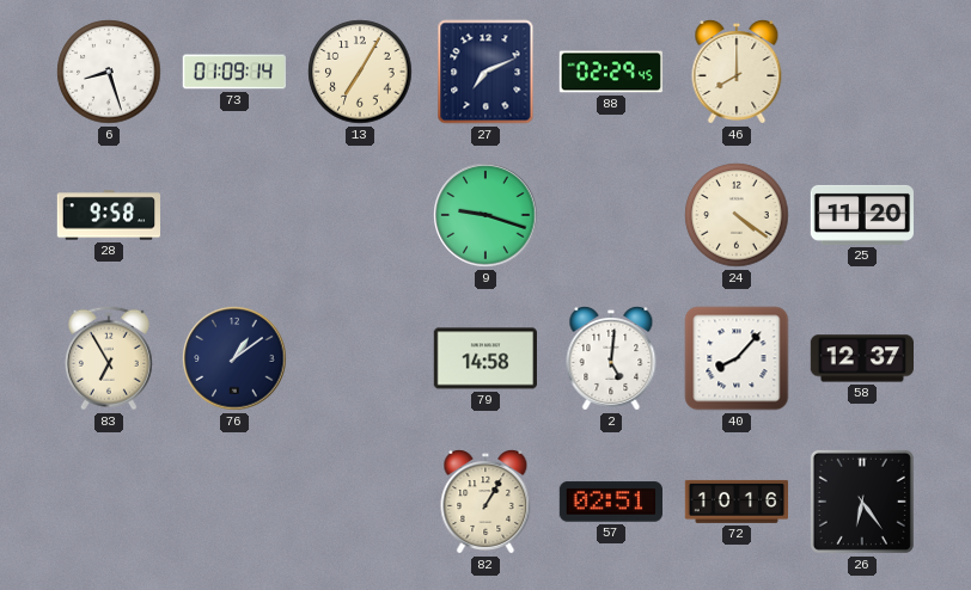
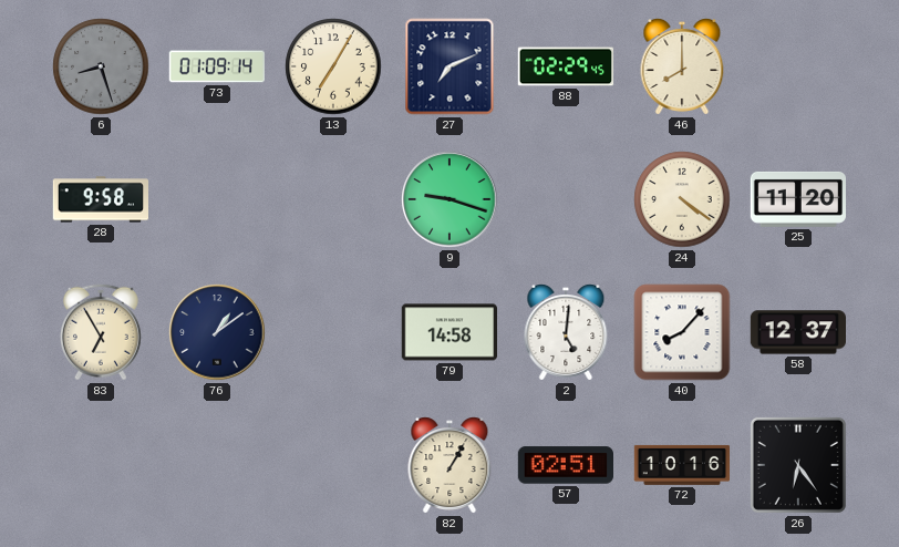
6 dial: white -> grey (101, 66)
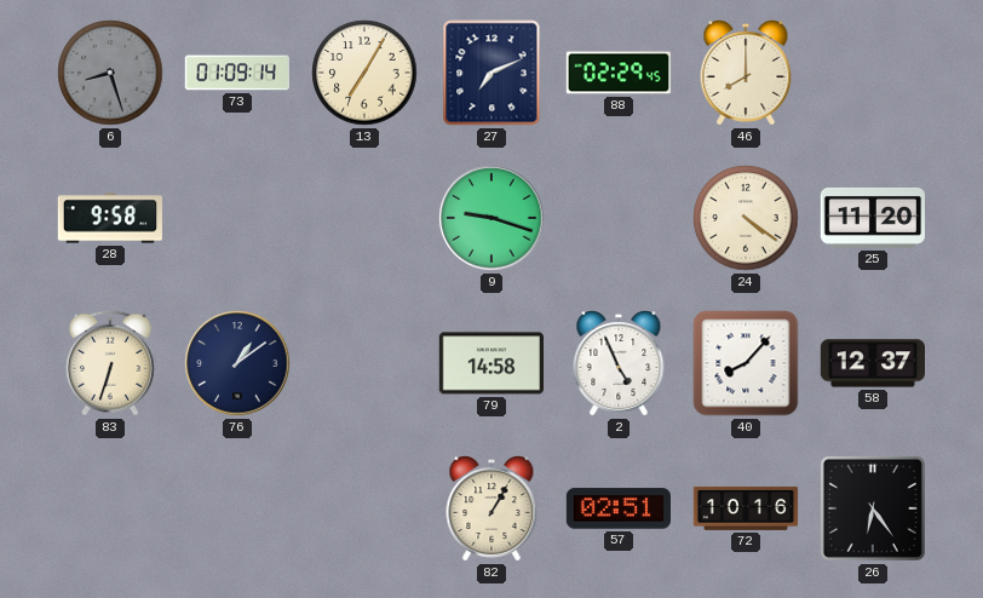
83: 6:55 -> 6:33 (110, 363)
2: 5:01 -> 4:56 (619, 364)
